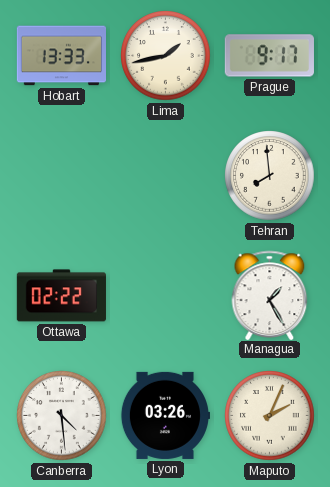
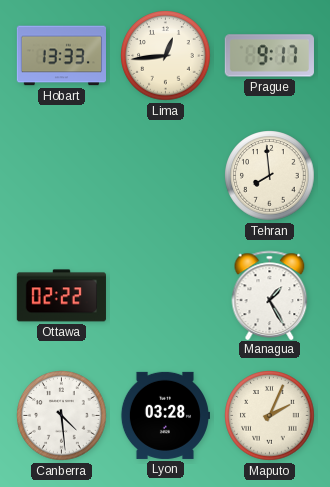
Lima: 1:43 -> 12:44 (166, 56)
Lyon: 03:26 -> 03:28 (164, 415)
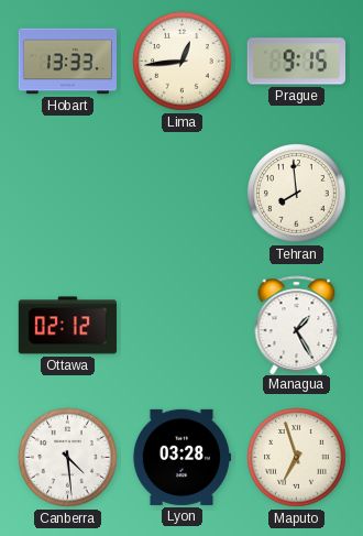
Prague: 9:17 -> 9:15 (296, 62)
Ottawa: 02:22 -> 02:12 (67, 326)
Maputo: 2:04 -> 6:57 (297, 458)
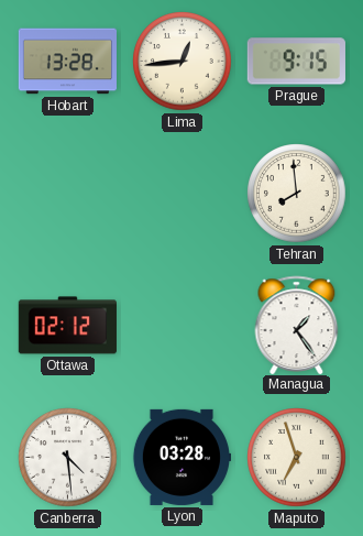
Hobart: 13:33 -> 13:28 (67, 62)
Managua: 1:25 -> 1:24 (297, 325)
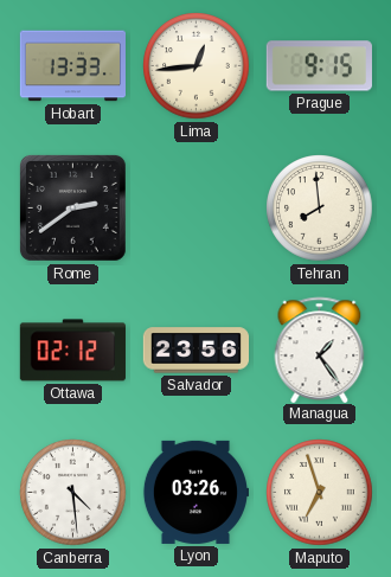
Hobart: 13:28 -> 13:33 (72, 66)
Rome: none -> 2:39 (72, 207)
Salvador: none -> 23:56 (195, 351)
Lyon: 03:28 -> 03:26 (194, 492)
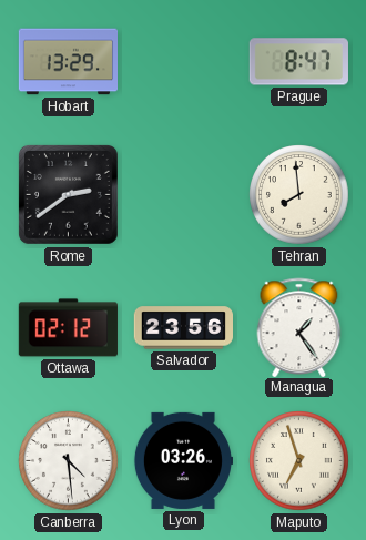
Hobart: 13:33 -> 13:29 (68, 62)
Lima: 12:44 -> none (197, 66)
Prague: 9:15 -> 8:47 (298, 62)
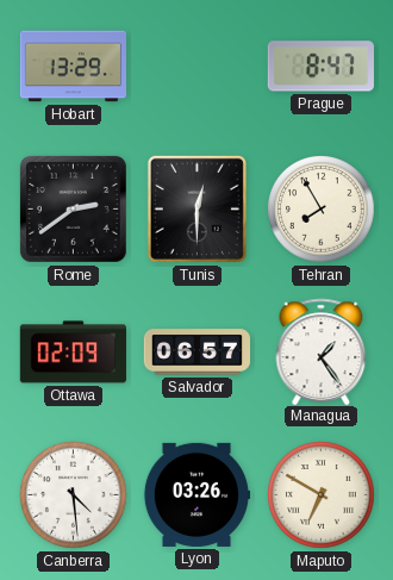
Tunis: none -> 12:30 (196, 208)
Tehran: 7:59 -> 7:55 (322, 210)
Ottawa: 02:12 -> 02:09 (73, 353)
Salvador: 23:56 -> 06:57 (196, 353)
Maputo: 6:57 -> 6:50 (322, 495)
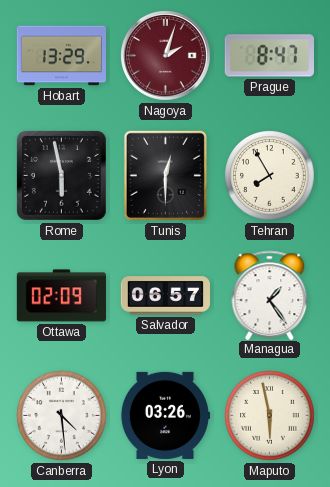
Nagoya: none -> 2:03 (166, 56)
Rome: 2:39 -> 5:58 (61, 175)
Maputo: 6:50 -> 5:58 (270, 416)
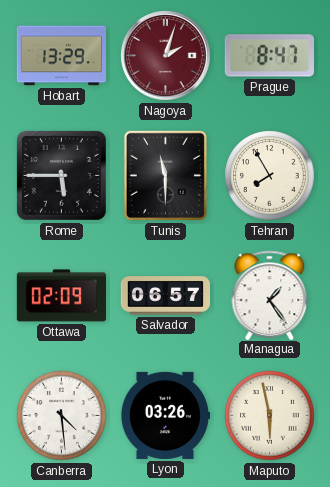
Rome: 5:58 -> 5:45 (61, 175)
Tunis: 12:30 -> 11:30 (165, 175)
